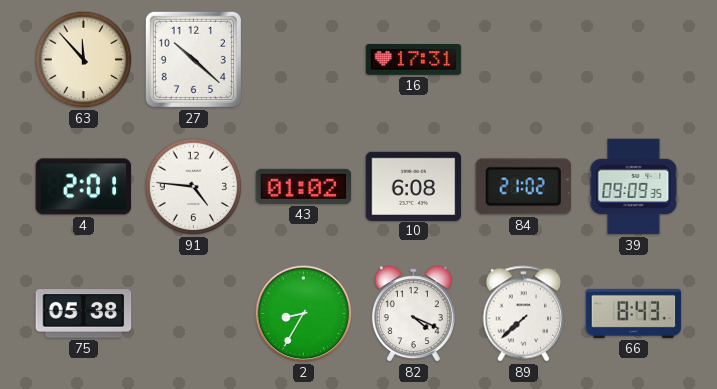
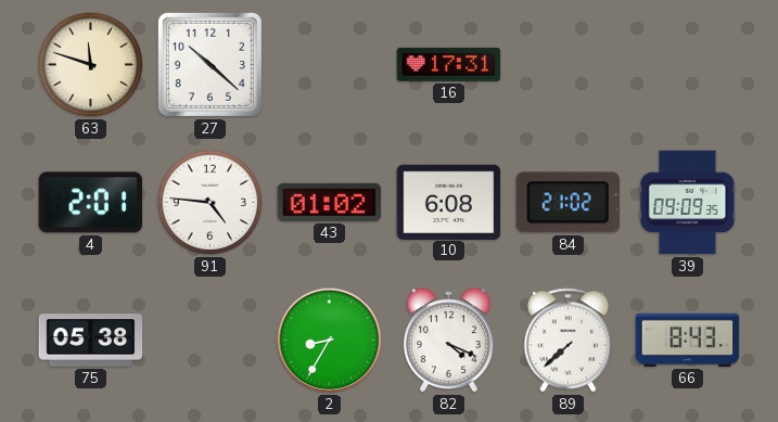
63: 11:53 -> 11:48 (91, 65)
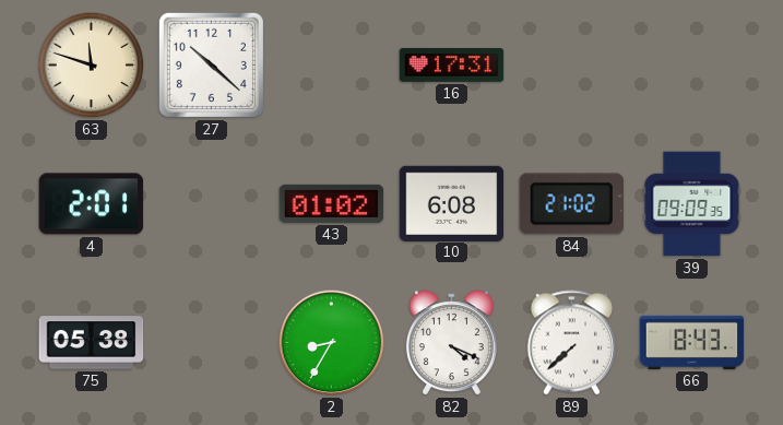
91: 4:46 -> none (211, 203)
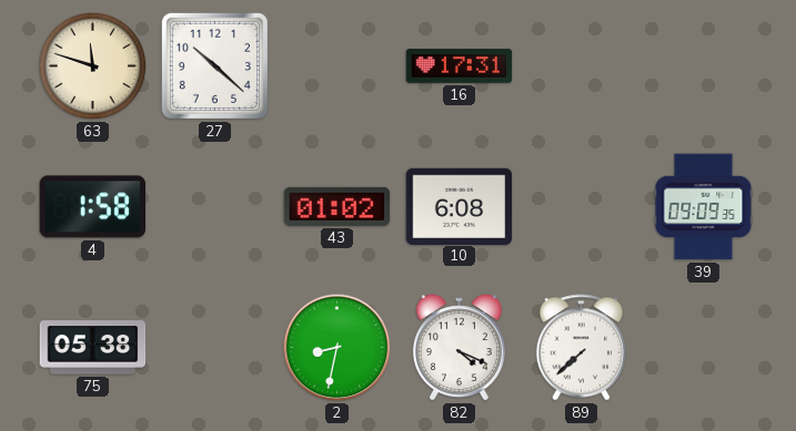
4: 2:01 -> 1:58 (93, 207)
84: 21:02 -> none (571, 204)
2: 8:35 -> 8:32 (337, 348)
66: 8:43 -> none (692, 342)
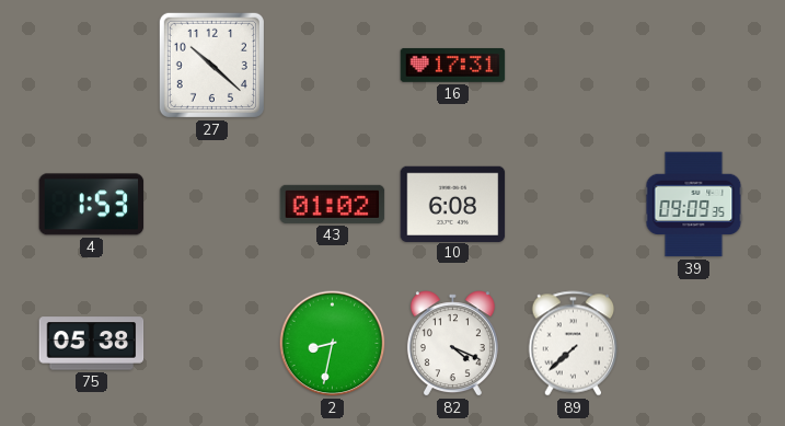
63: 11:48 -> none (93, 66)
4: 1:58 -> 1:53 (92, 205)
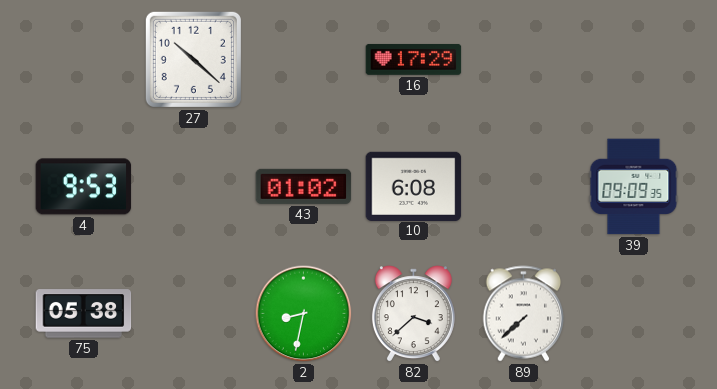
16: 17:31 -> 17:29 (414, 60)
4: 1:53 -> 9:53 (84, 187)
82: 4:19 -> 3:38 (413, 314)
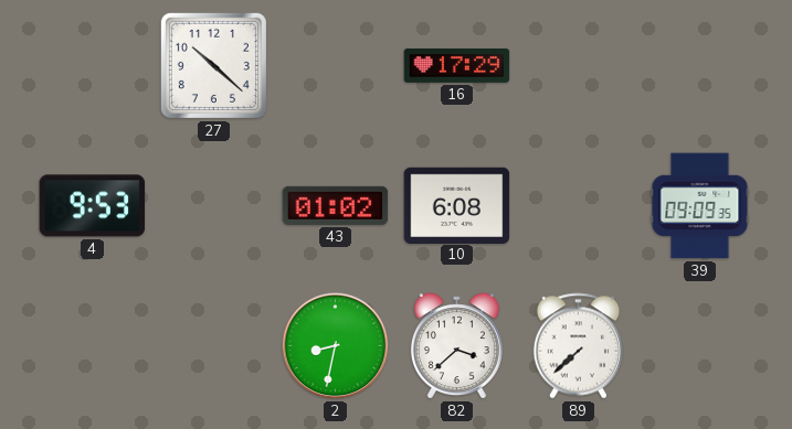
75: 05:38 -> none (84, 314)
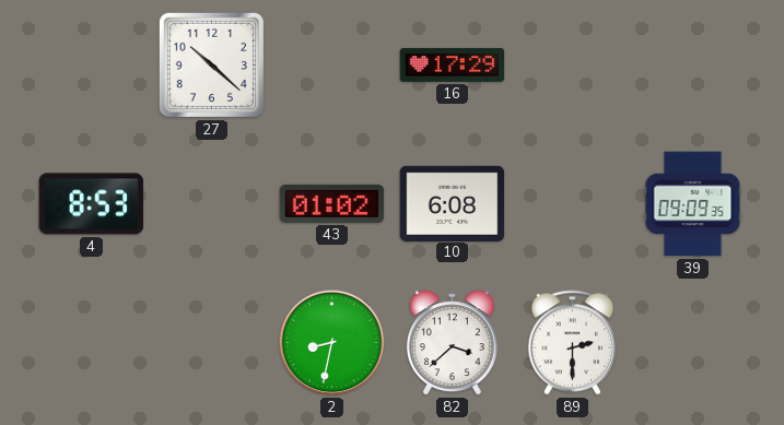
4: 9:53 -> 8:53 (92, 204)
89: 7:38 -> 2:30 (573, 343)
